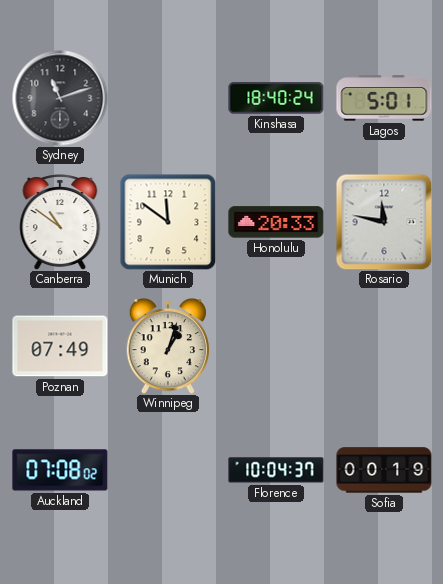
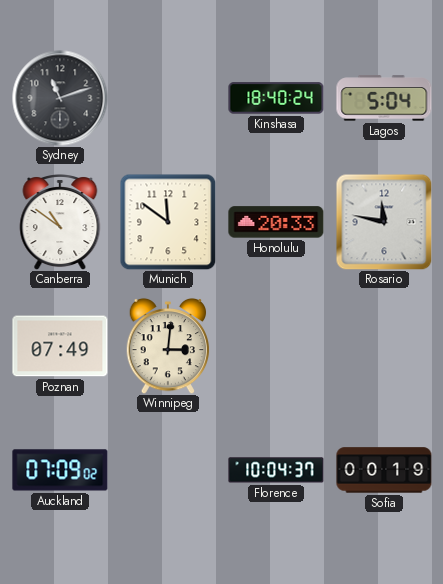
Lagos: 5:01 -> 5:04 (384, 98)
Winnipeg: 1:03 -> 3:01 (168, 346)
Auckland: 07:08 -> 07:09 (60, 470)
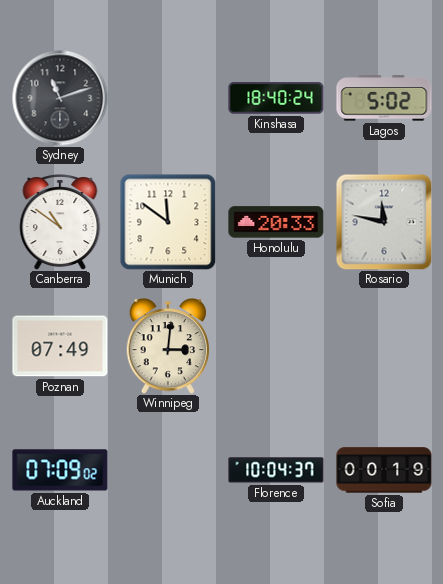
Lagos: 5:04 -> 5:02 (384, 98)
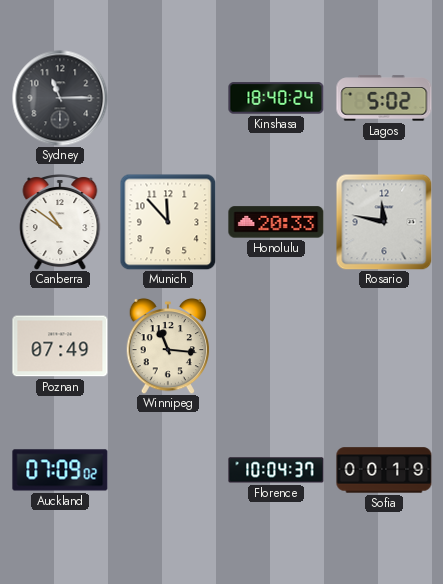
Sydney: 11:12 -> 11:15 (60, 98)
Munich: 11:51 -> 11:53 (168, 222)
Winnipeg: 3:01 -> 11:16 (168, 346)
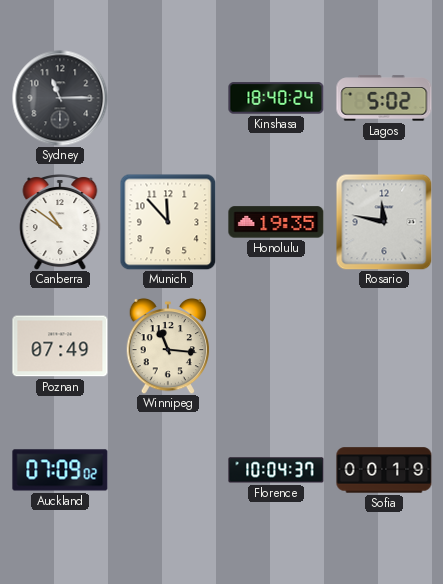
Honolulu: 20:33 -> 19:35 (276, 222)
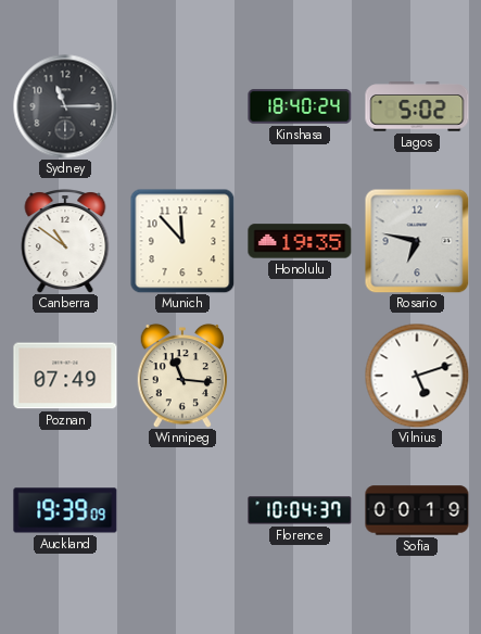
Rosario: 11:47 -> 6:47 (417, 241)
Vilnius: none -> 5:12 (417, 376)
Auckland: 07:09 -> 19:39 (65, 510)
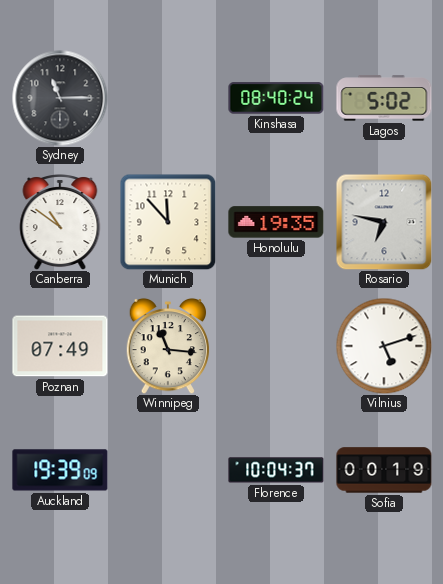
Kinshasa: 18:40 -> 08:40 (276, 98)
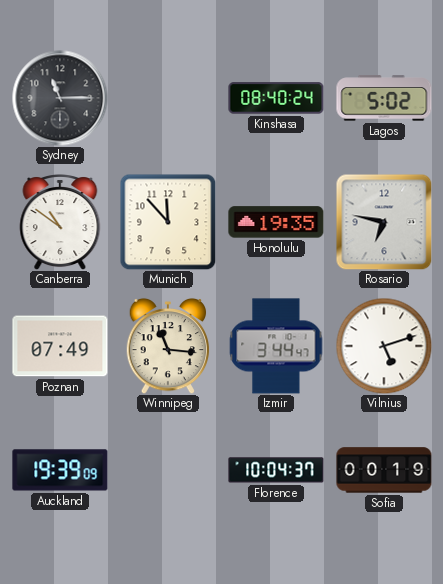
Izmir: none -> 3:44 (276, 346)
